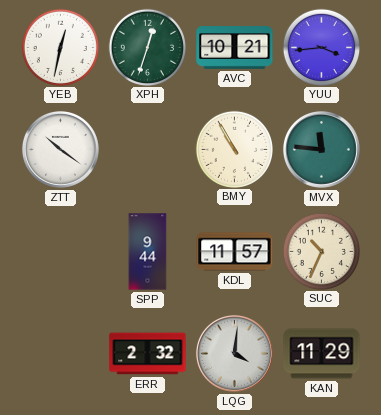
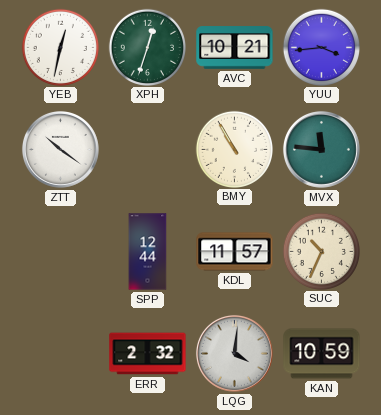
SPP: 9:44 -> 12:44 (148, 252)
KAN: 11:29 -> 10:59 (322, 354)
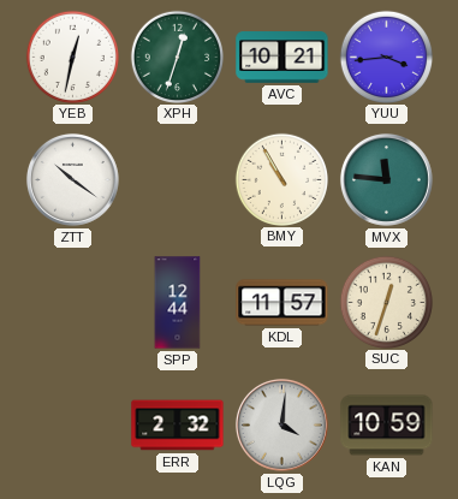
SUC: 10:34 -> 12:33 (386, 302)
